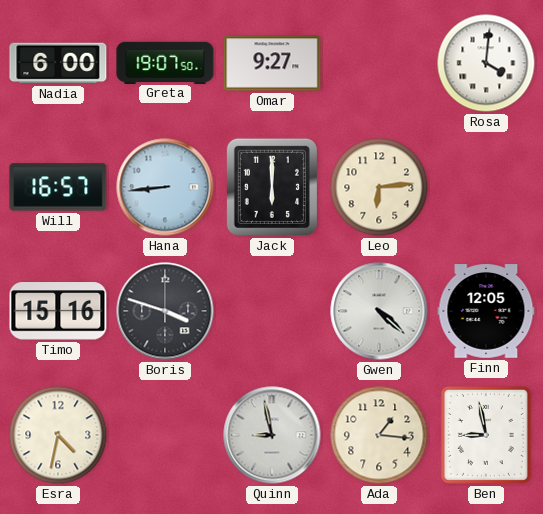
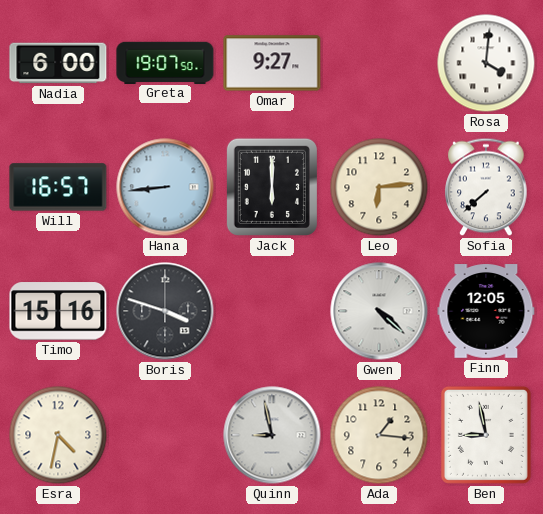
Sofia: none -> 7:38 (486, 187)
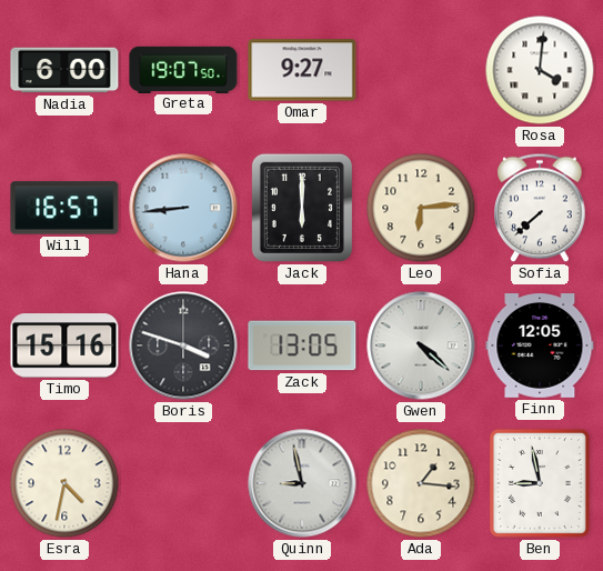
Zack: none -> 13:05 (302, 345)
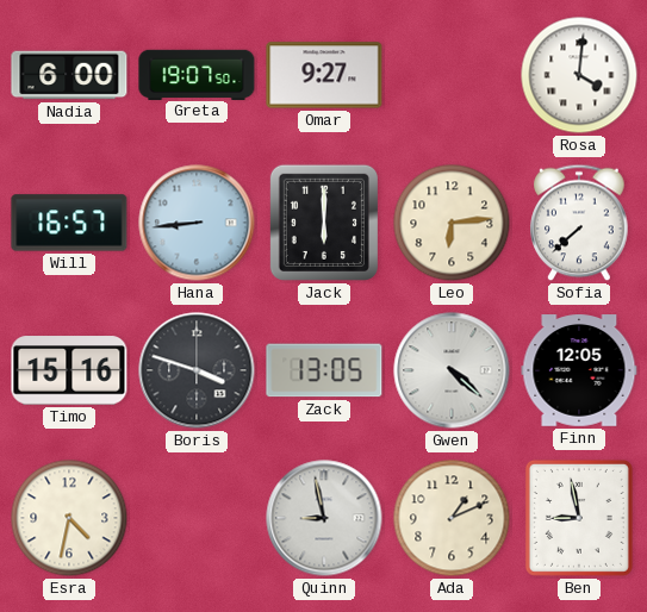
Ada: 1:16 -> 1:11 (452, 518)
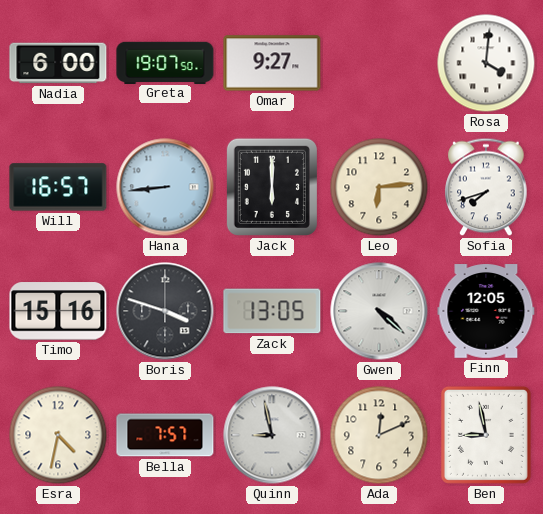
Sofia: 7:38 -> 7:42 (486, 187)
Bella: none -> 7:57 (165, 435)
Ada: 1:11 -> 12:11 (379, 435)
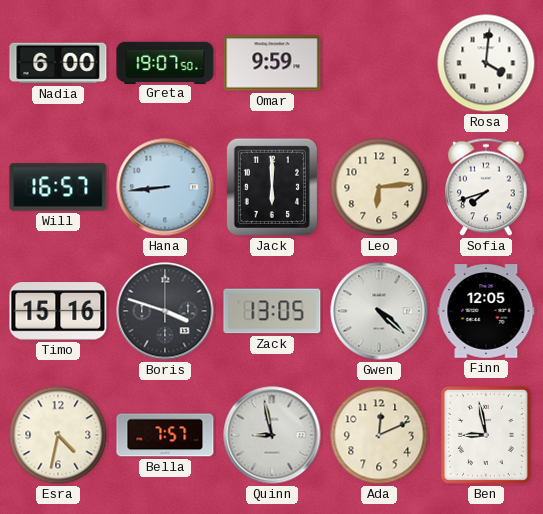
Omar: 9:27 -> 9:59 (272, 63)
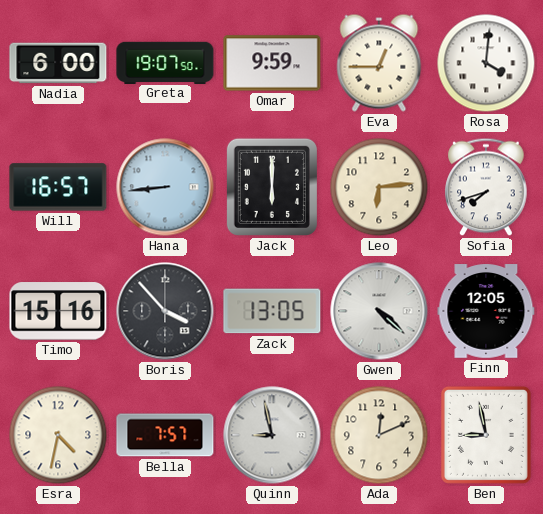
Eva: none -> 12:45 (379, 63)
Boris: 3:48 -> 3:53 (165, 311)
